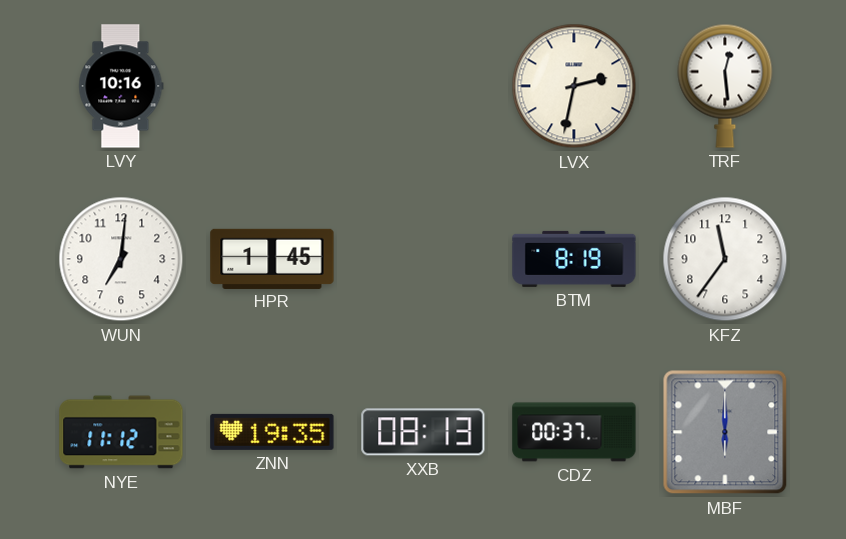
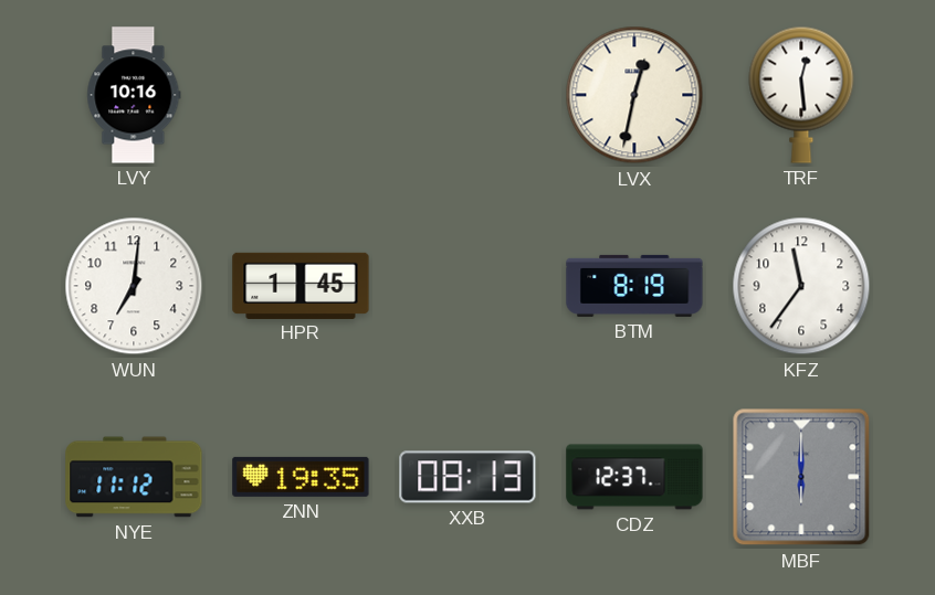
LVX: 2:32 -> 12:32 (634, 95)
CDZ: 00:37 -> 12:37 (634, 477)
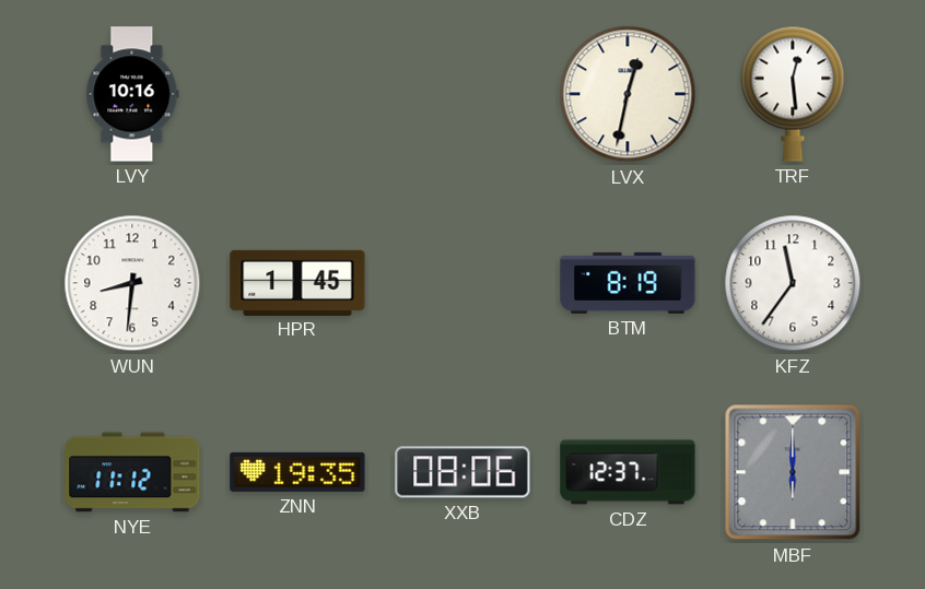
WUN: 7:01 -> 8:31 (132, 283)
XXB: 08:13 -> 08:06 (463, 472)
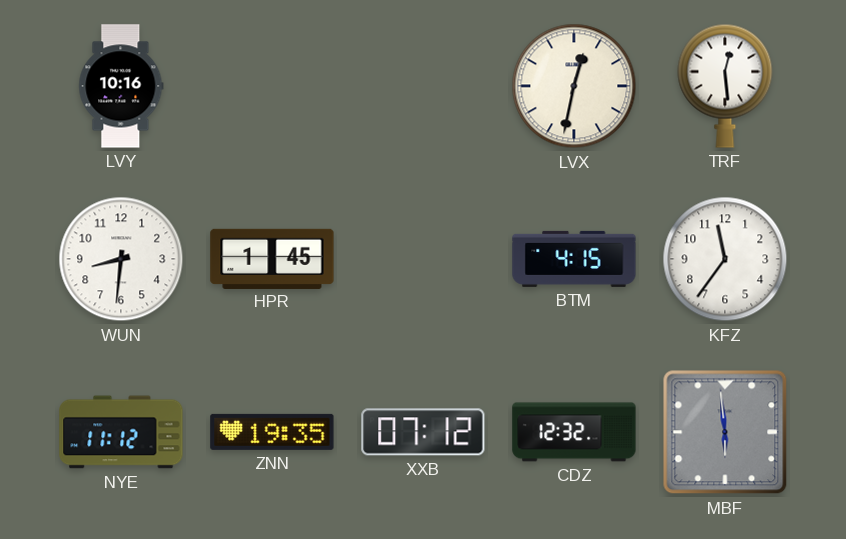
BTM: 8:19 -> 4:15 (574, 259)
XXB: 08:06 -> 07:12 (423, 432)
CDZ: 12:37 -> 12:32 (574, 432)
MBF: 6:00 -> 5:59 (725, 432)
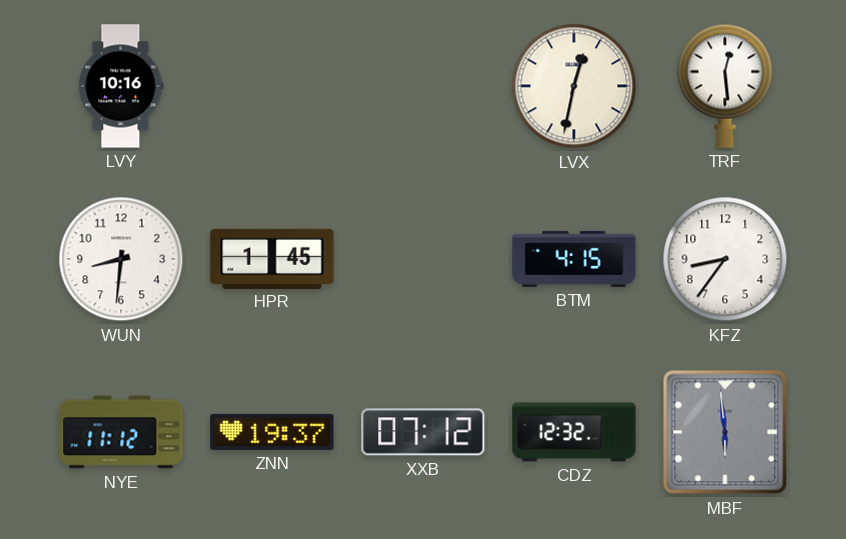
KFZ: 11:36 -> 8:36 (725, 259)
ZNN: 19:35 -> 19:37 (272, 432)
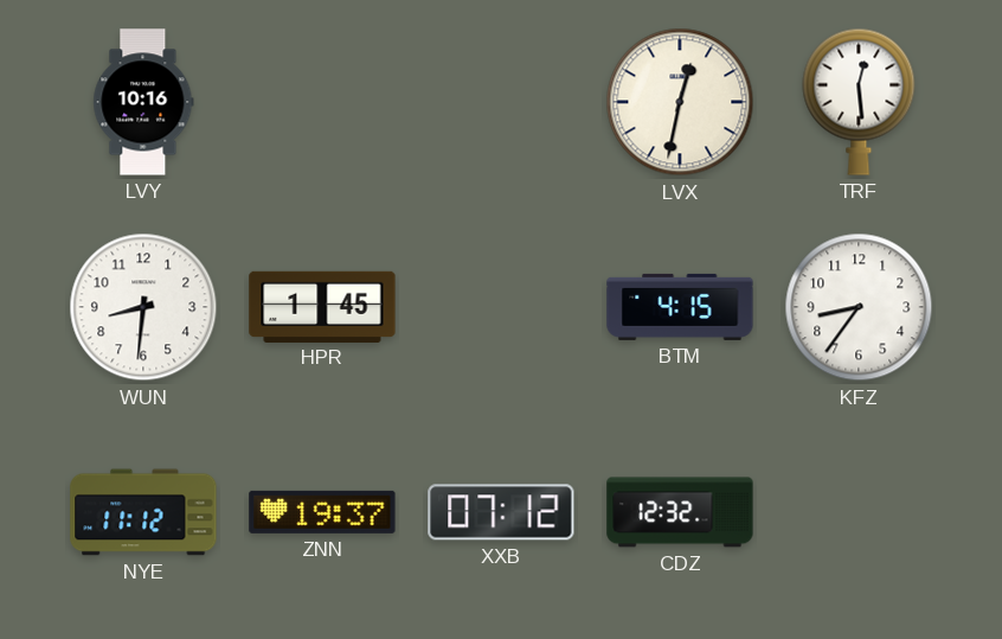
MBF: 5:59 -> none (725, 432)
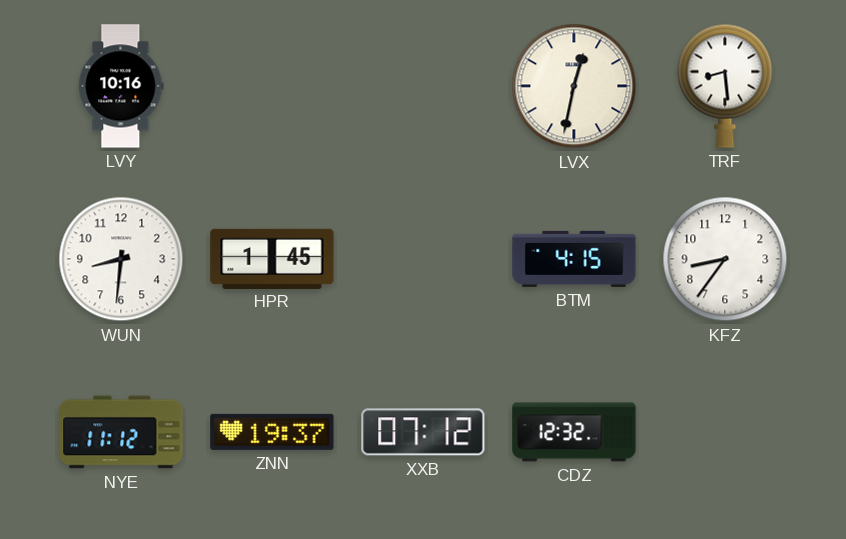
TRF: 12:29 -> 8:29 (725, 86)
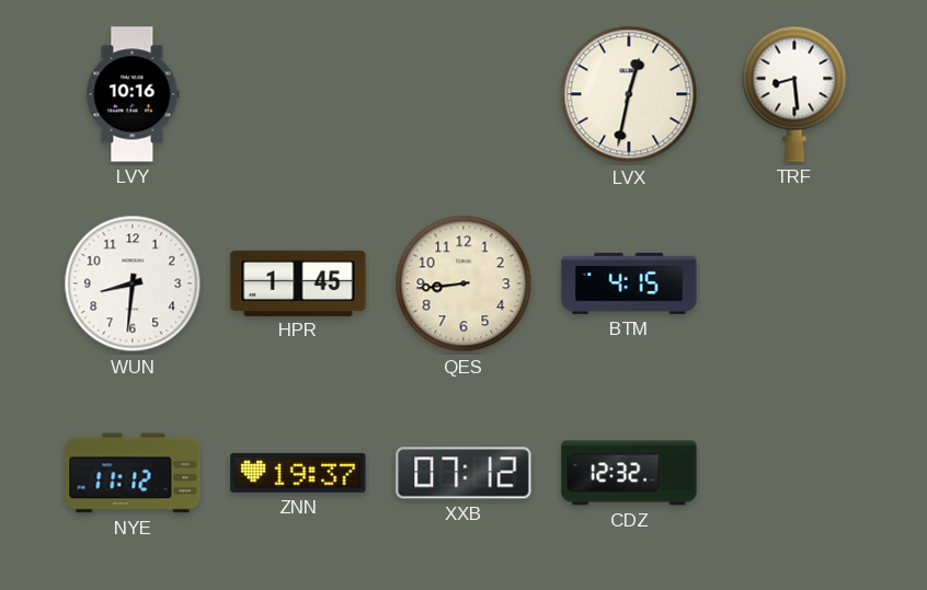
QES: none -> 8:44 (463, 284)
KFZ: 8:36 -> none (725, 259)
